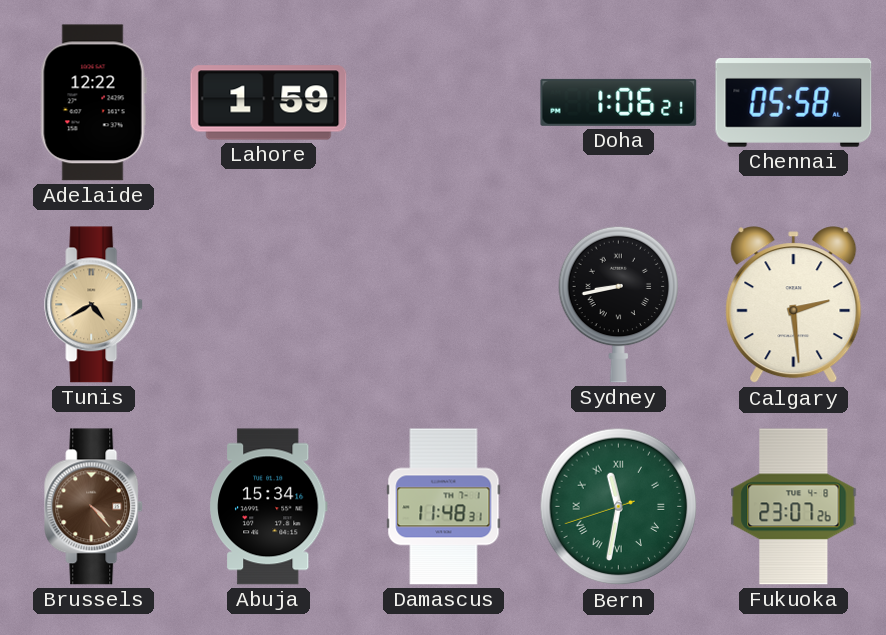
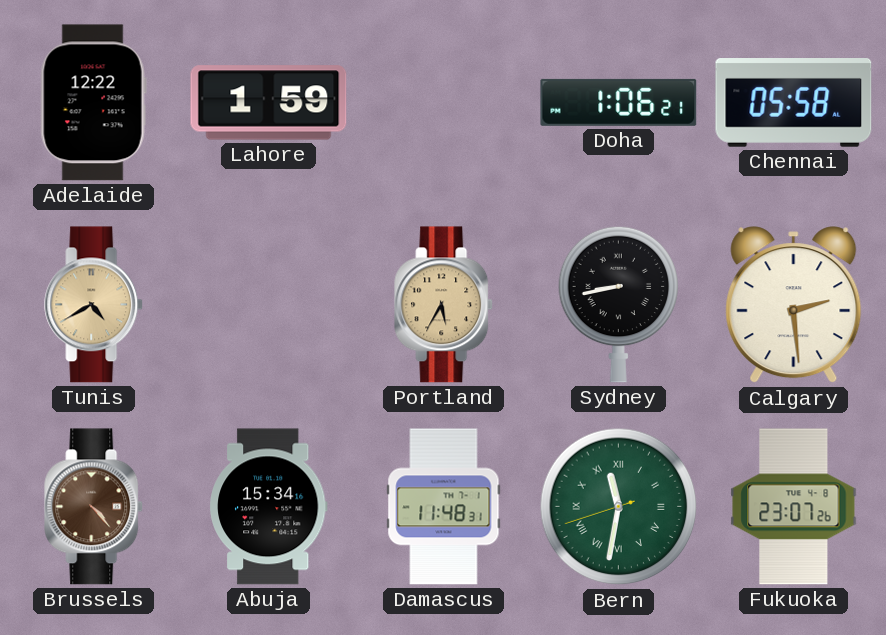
Portland: none -> 5:35 (444, 305)
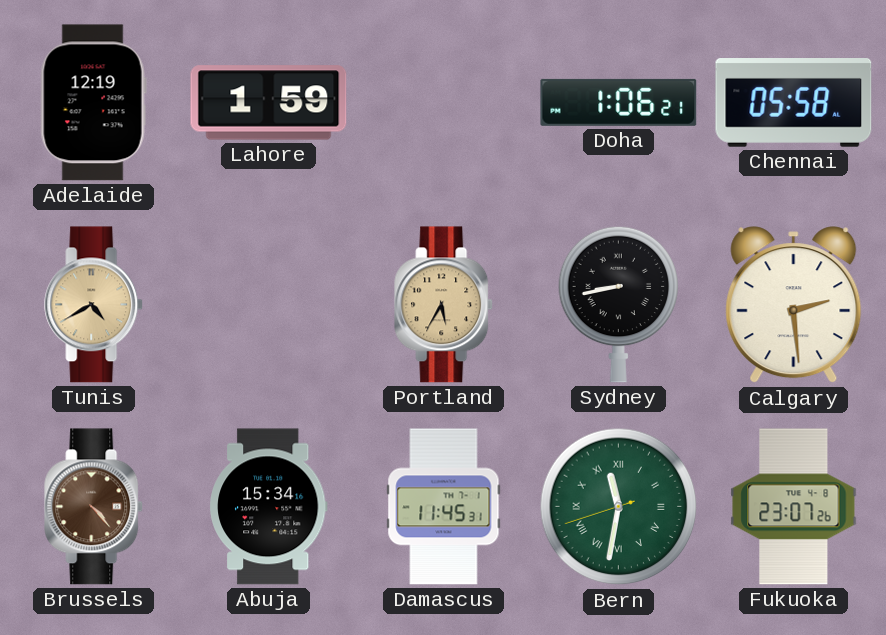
Adelaide: 12:22 -> 12:19 (93, 103)
Damascus: 11:48 -> 11:45 (444, 507)
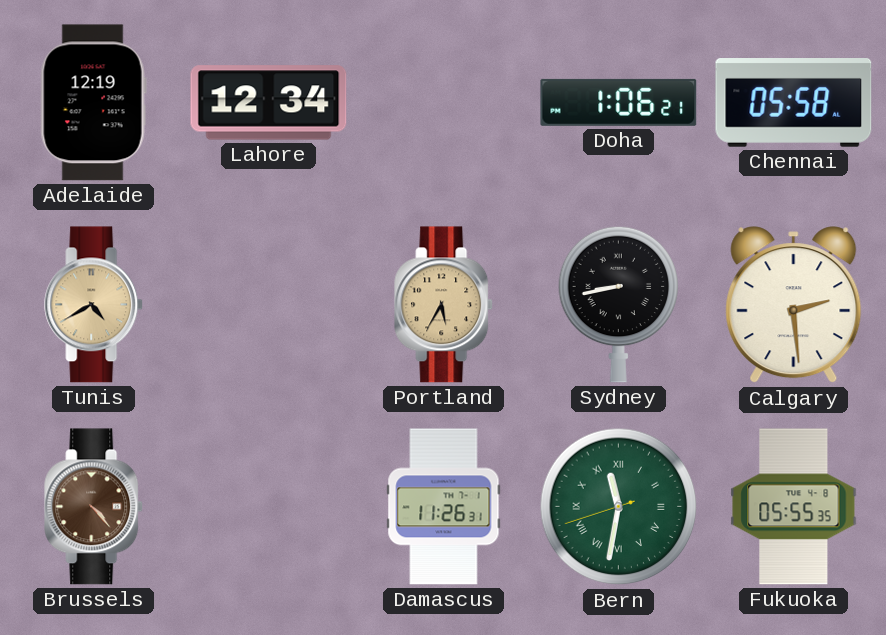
Lahore: 1:59 -> 12:34 (269, 103)
Abuja: 15:34 -> none (269, 507)
Damascus: 11:45 -> 11:26 (444, 507)
Fukuoka: 23:07 -> 05:55 (794, 507)
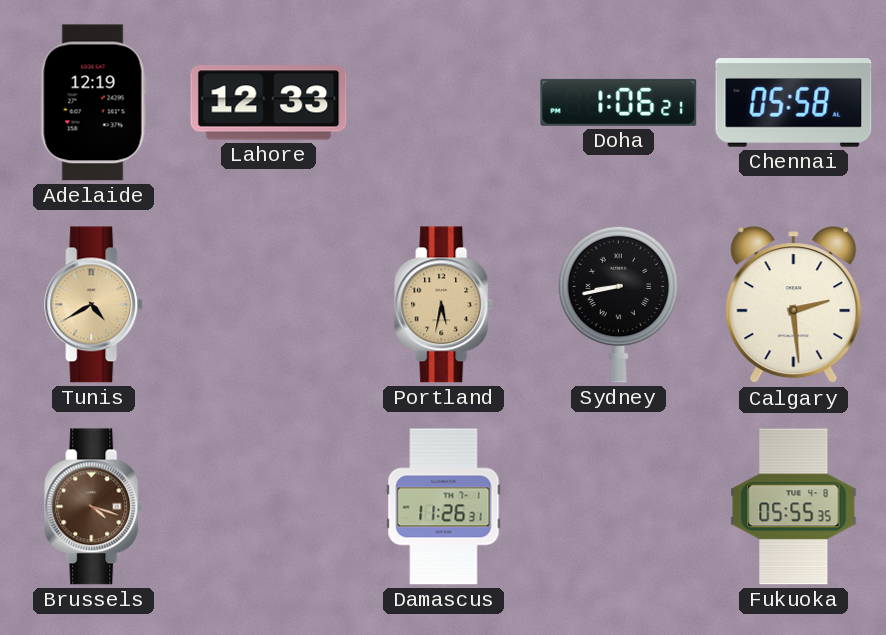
Lahore: 12:34 -> 12:33 (269, 103)
Portland: 5:35 -> 5:32 (444, 305)
Brussels: 4:23 -> 4:18 (94, 507)
Bern: 11:31 -> none (619, 507)
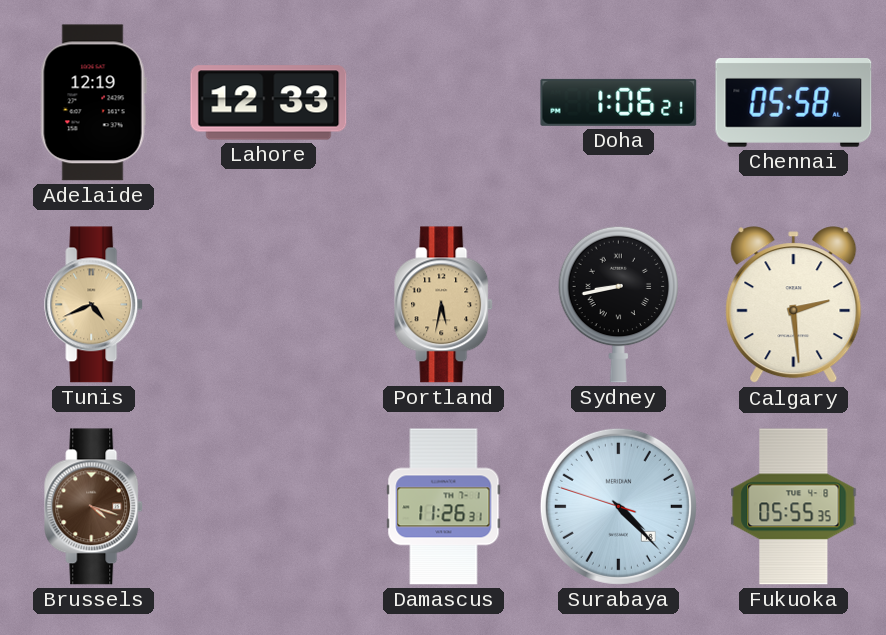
Tunis: 4:40 -> 4:41 (94, 305)
Surabaya: none -> 4:22 (618, 506)
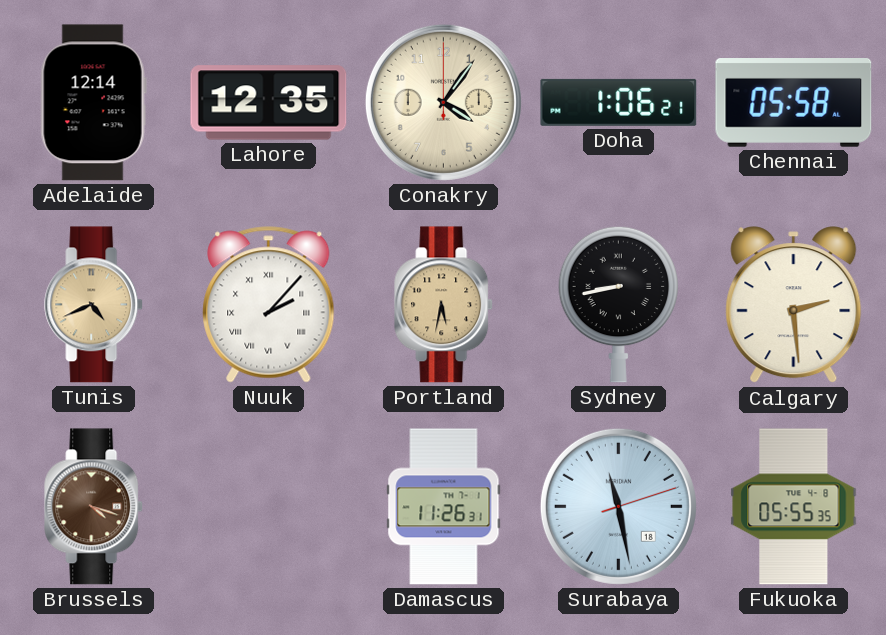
Adelaide: 12:19 -> 12:14 (93, 103)
Lahore: 12:33 -> 12:35 (269, 103)
Conakry: none -> 4:06 (443, 102)
Nuuk: none -> 2:07 (269, 305)
Surabaya: 4:22 -> 11:28 (618, 506)
